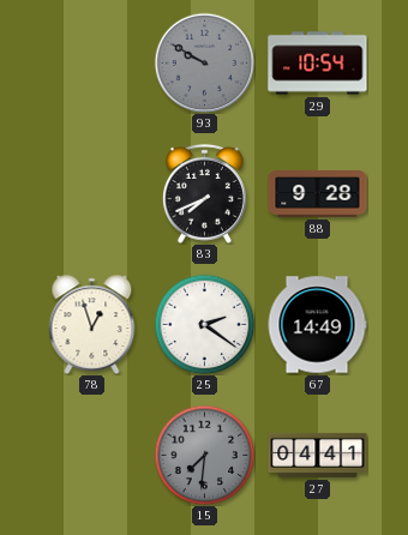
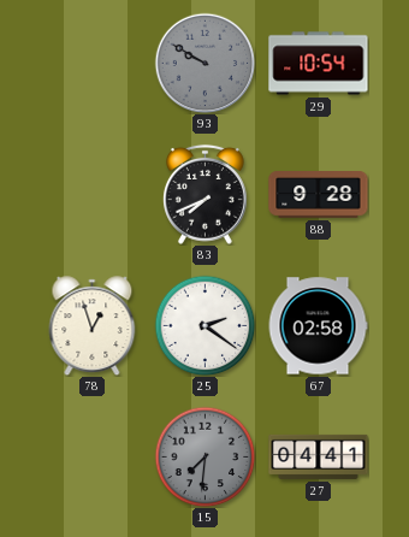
67: 14:49 -> 02:58 (318, 326)
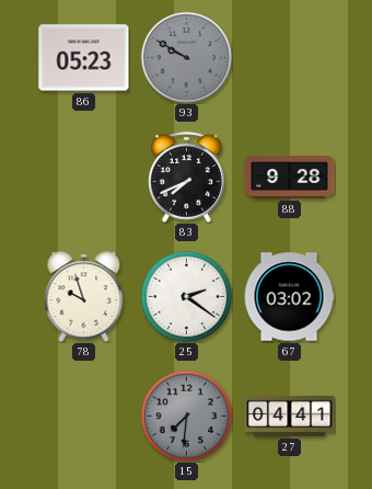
86: none -> 05:23 (84, 58)
29: 10:54 -> none (319, 64)
78: 12:57 -> 9:57 (84, 297)
67: 02:58 -> 03:02 (289, 297)
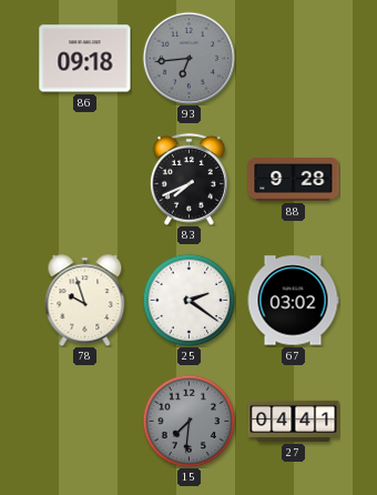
86: 05:23 -> 09:18 (85, 59)
93: 9:50 -> 6:44 (188, 58)
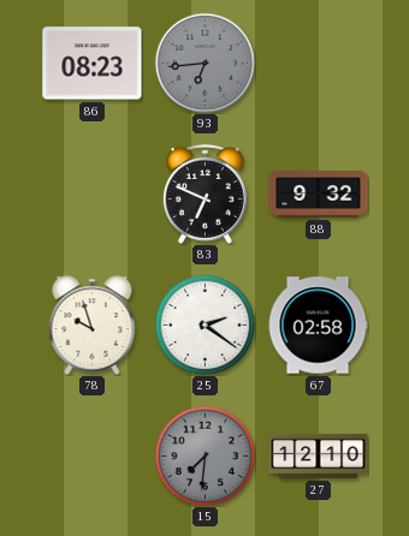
86: 09:18 -> 08:23 (93, 64)
83: 7:41 -> 6:49 (204, 193)
88: 9:28 -> 9:32 (319, 195)
67: 03:02 -> 02:58 (318, 326)
27: 04:41 -> 12:10 (319, 455)
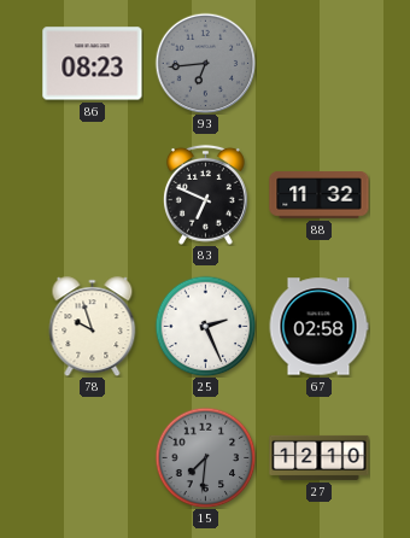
88: 9:32 -> 11:32 (320, 195)
25: 2:21 -> 2:26 (205, 326)
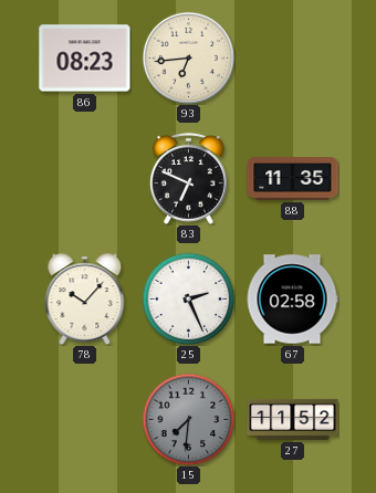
93 dial: grey -> cream (188, 57)
88: 11:32 -> 11:35 (293, 179)
78: 9:57 -> 10:07 (85, 300)
27: 12:10 -> 11:52 (293, 419)
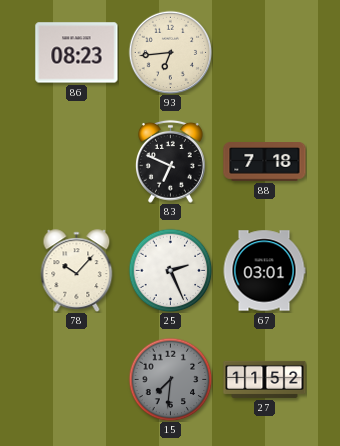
88: 11:35 -> 7:18 (265, 162)
67: 02:58 -> 03:01 (264, 271)
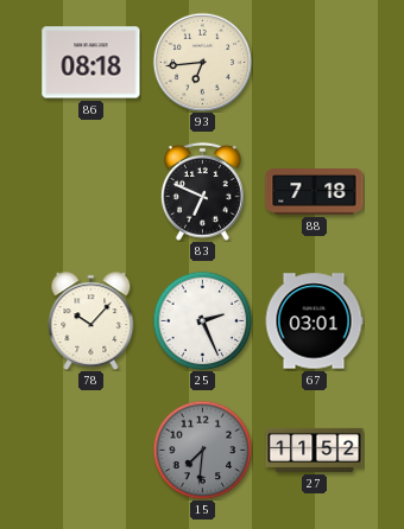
86: 08:23 -> 08:18 (91, 63)
